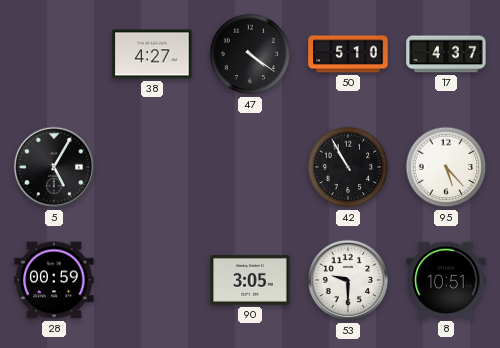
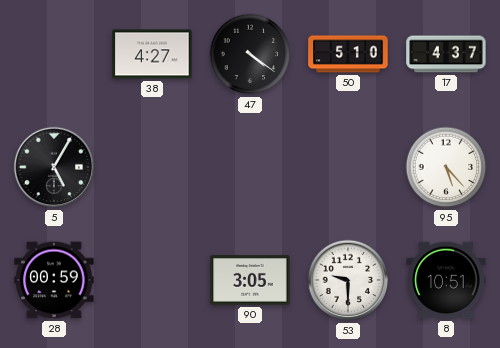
42: 10:55 -> none (348, 167)
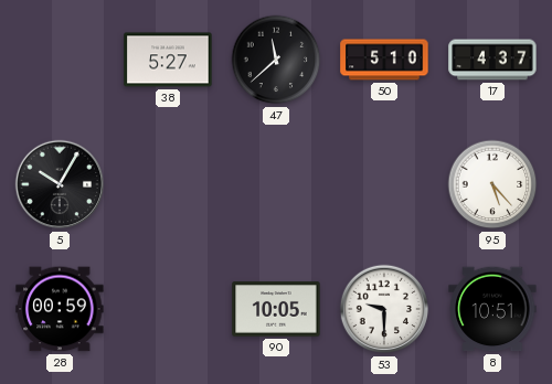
38: 4:27 -> 5:27 (168, 60)
47: 4:21 -> 11:38 (276, 60)
5: 5:05 -> 10:05 (60, 184)
90: 3:05 -> 10:05 (276, 309)
